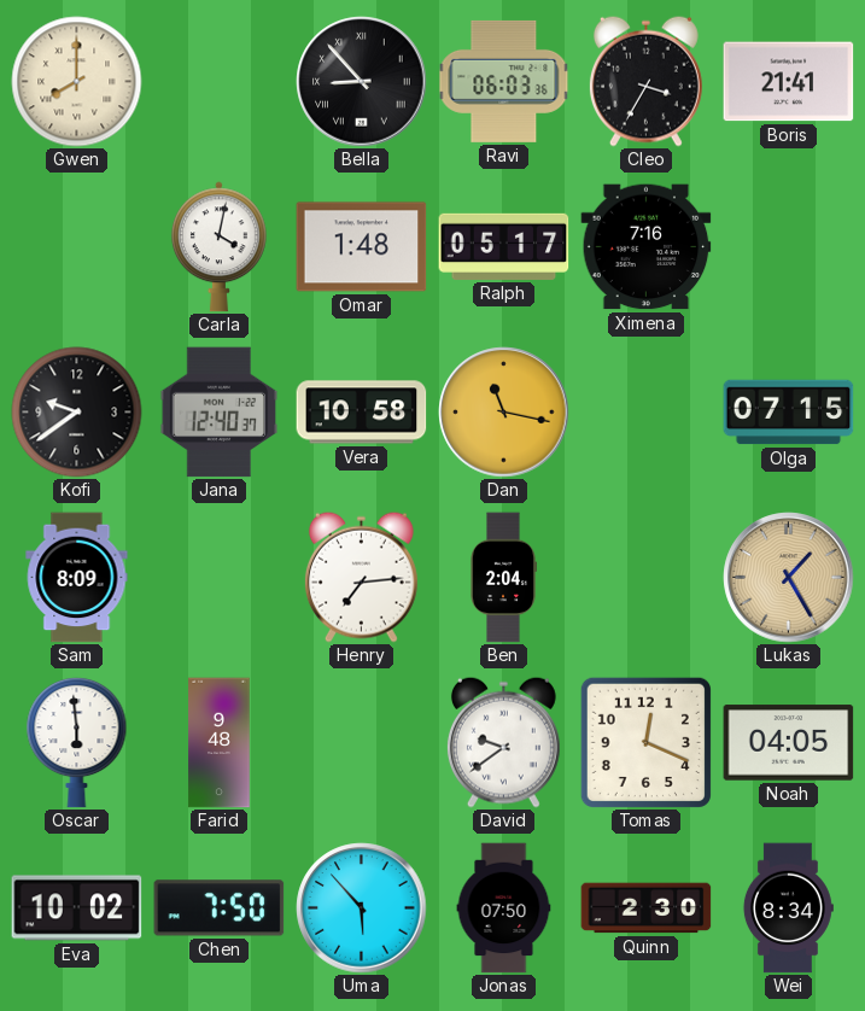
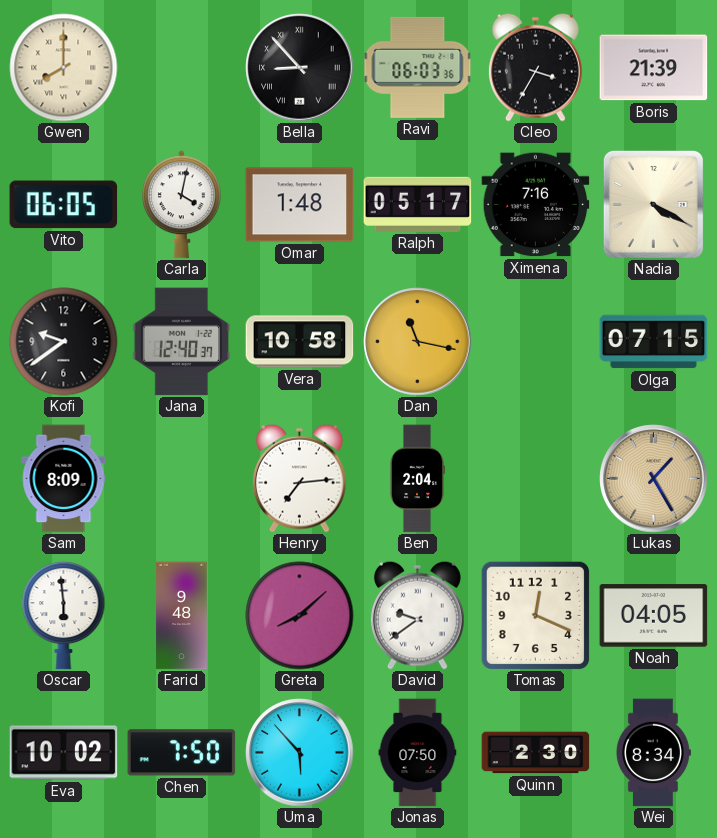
Boris: 21:41 -> 21:39 (654, 68)
Vito: none -> 06:05 (64, 205)
Nadia: none -> 4:20 (653, 204)
Greta: none -> 8:08 (300, 616)
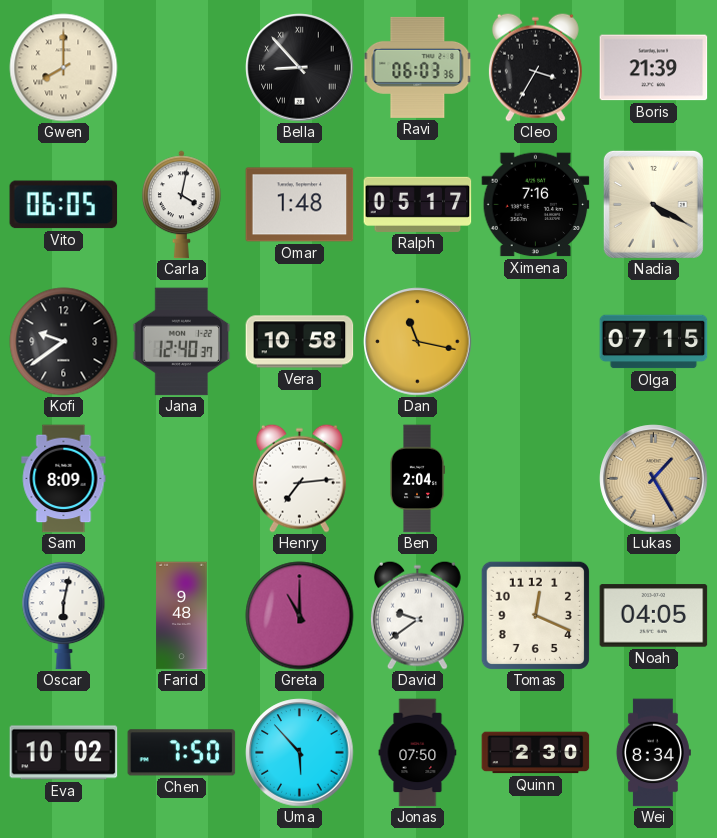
Oscar: 5:59 -> 6:02 (64, 615)
Greta: 8:08 -> 11:00 (300, 616)
